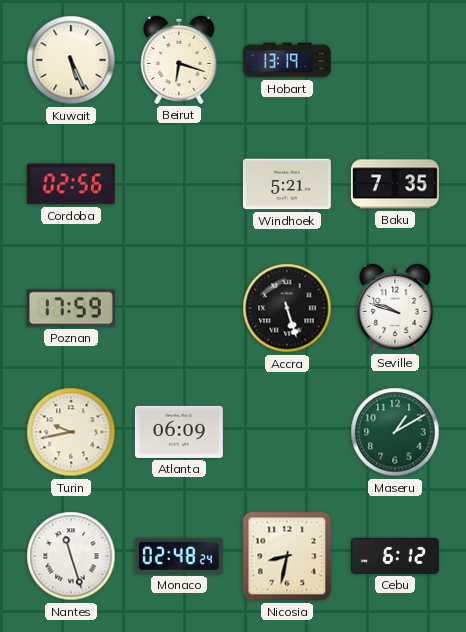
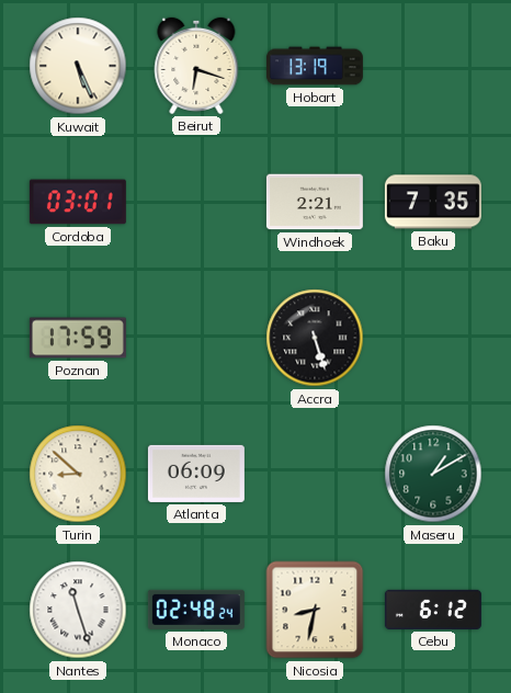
Cordoba: 02:56 -> 03:01 (78, 202)
Windhoek: 5:21 -> 2:21 (315, 202)
Seville: 9:48 -> none (395, 308)
Turin: 9:43 -> 8:52 (78, 474)
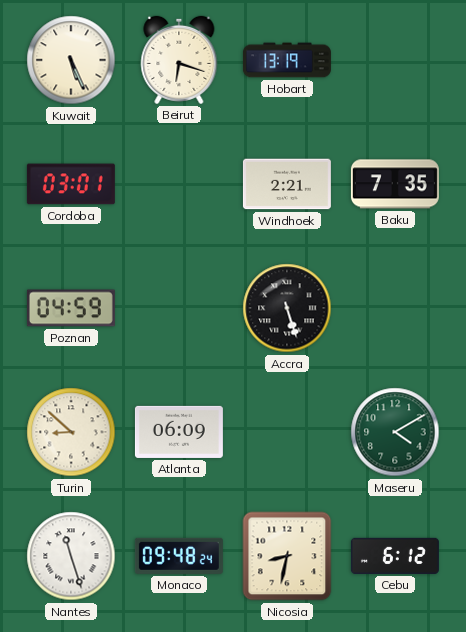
Poznan: 17:59 -> 04:59 (71, 308)
Maseru: 1:10 -> 4:10 (395, 432)
Monaco: 02:48 -> 09:48 (179, 556)
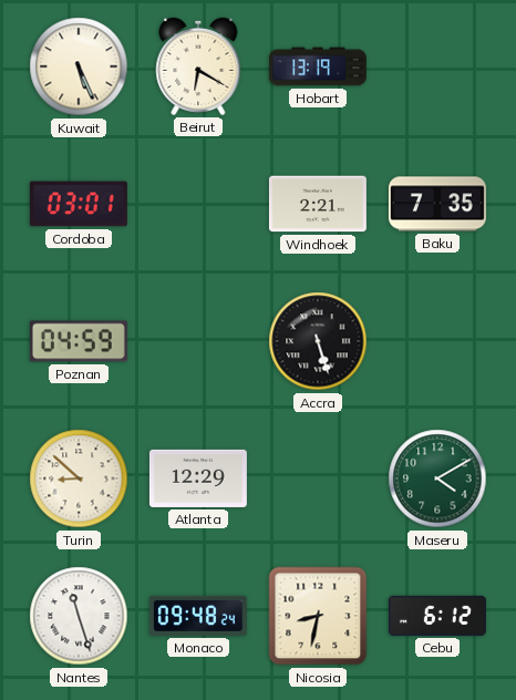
Beirut: 6:18 -> 6:20 (198, 66)
Atlanta: 06:09 -> 12:29 (198, 478)
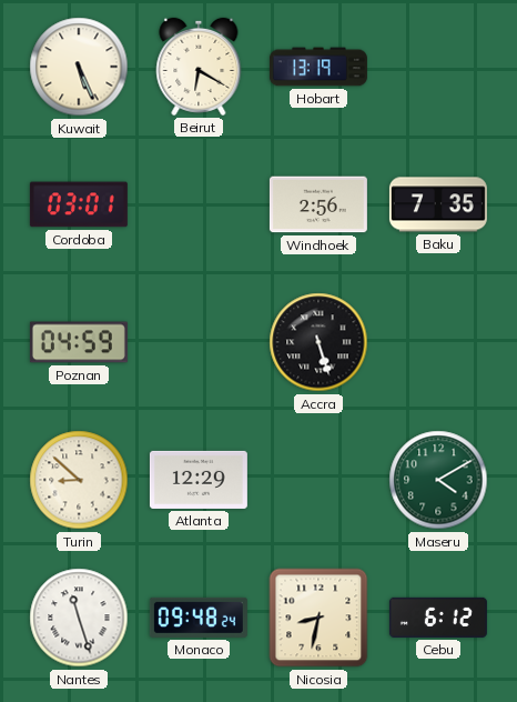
Windhoek: 2:21 -> 2:56 (318, 204)
